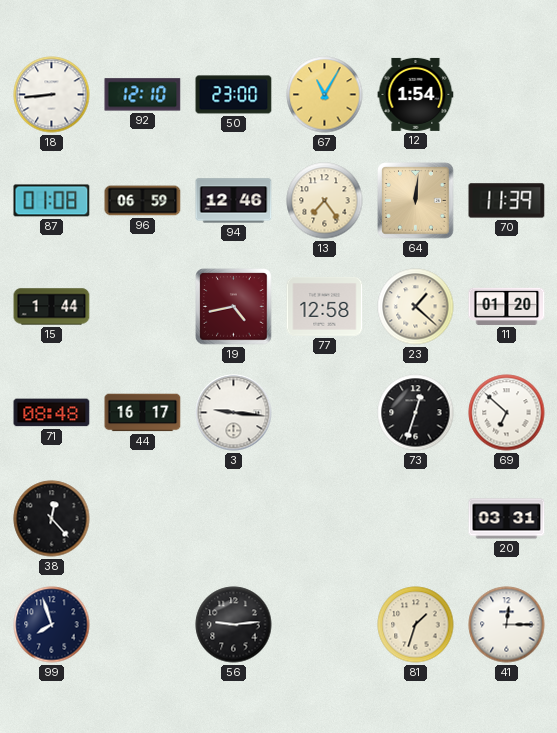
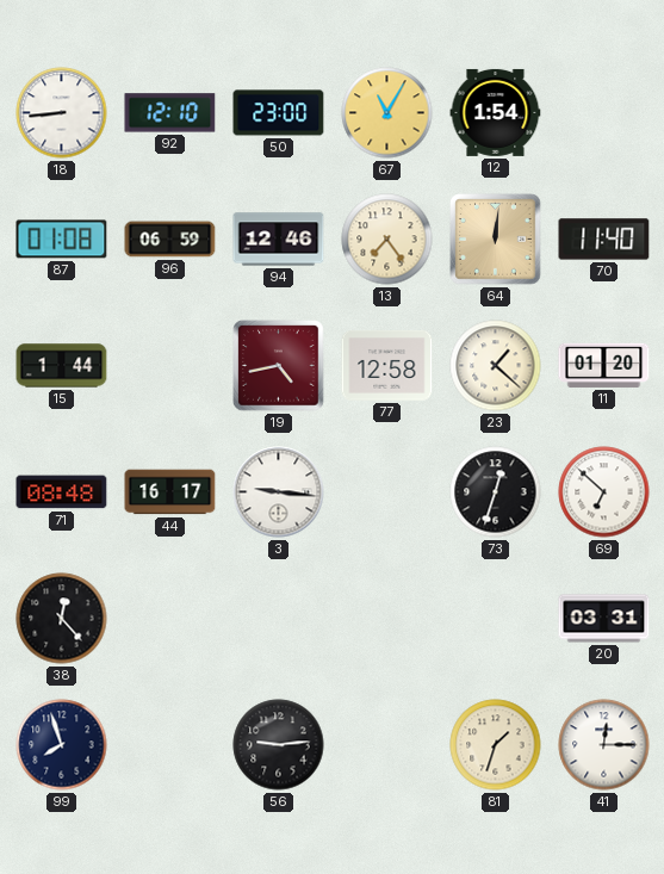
70: 11:39 -> 11:40 (604, 240)
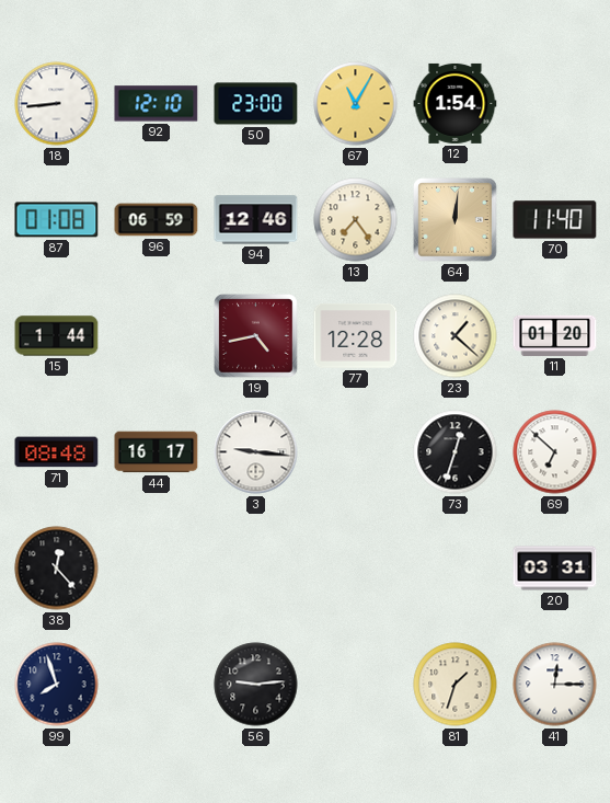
77: 12:58 -> 12:28 (356, 335)
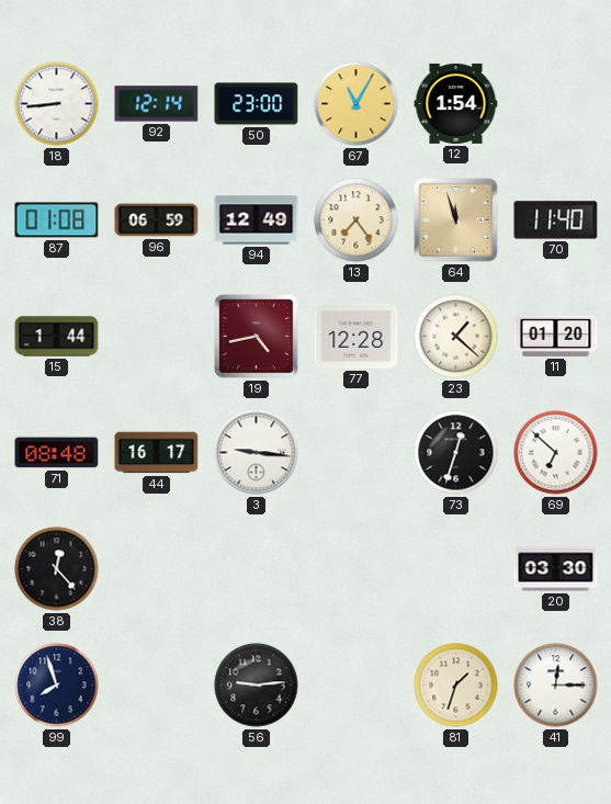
92: 12:10 -> 12:14 (157, 104)
94: 12:46 -> 12:49 (257, 220)
64: 12:01 -> 11:57 (456, 220)
20: 03:31 -> 03:30 (556, 569)
